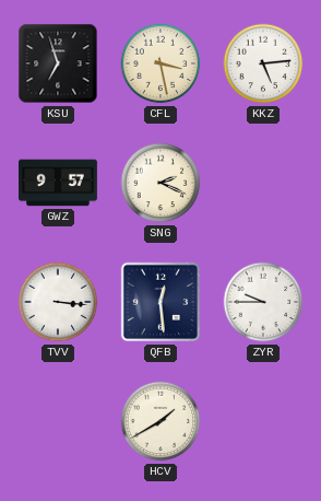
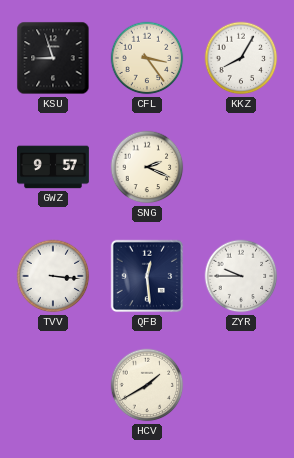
KSU: 6:57 -> 8:57 (53, 58)
CFL: 3:28 -> 3:24 (147, 58)
KKZ: 5:14 -> 8:05 (241, 58)
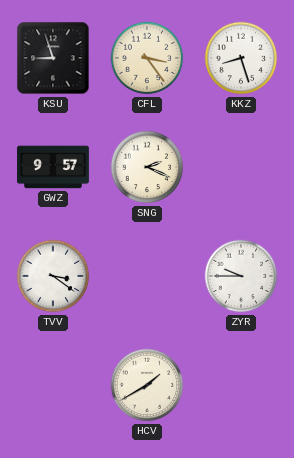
KKZ: 8:05 -> 8:27 (241, 58)
TVV: 3:16 -> 3:21 (53, 276)
QFB: 12:29 -> none (147, 276)
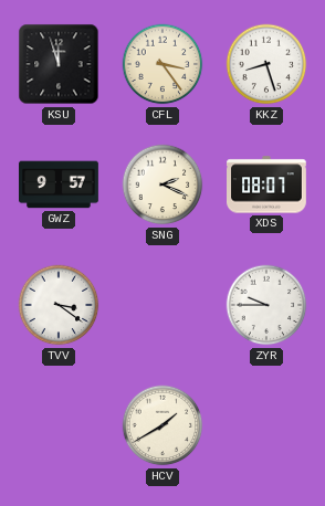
KSU: 8:57 -> 11:57 (59, 64)
XDS: none -> 08:07 (268, 185)
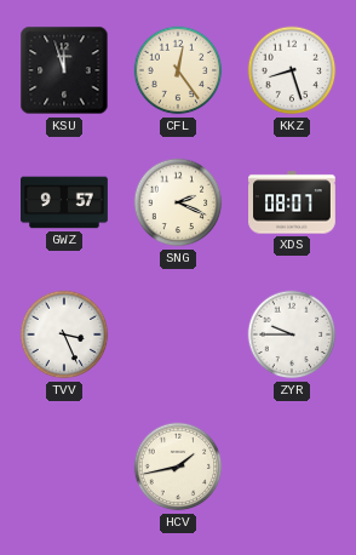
CFL: 3:24 -> 12:24 (178, 70)
TVV: 3:21 -> 3:26 (64, 334)
HCV: 1:40 -> 1:43 (178, 467)
